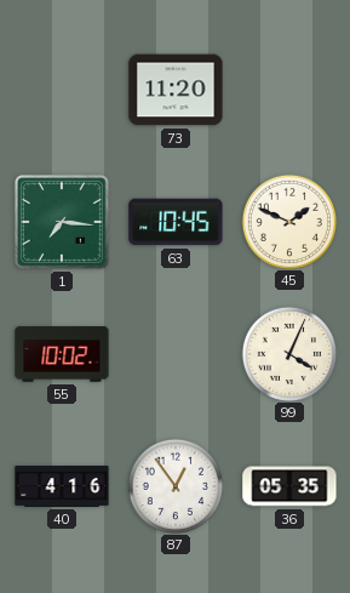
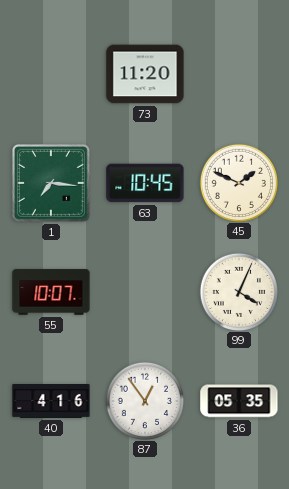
55: 10:02 -> 10:07 (51, 292)
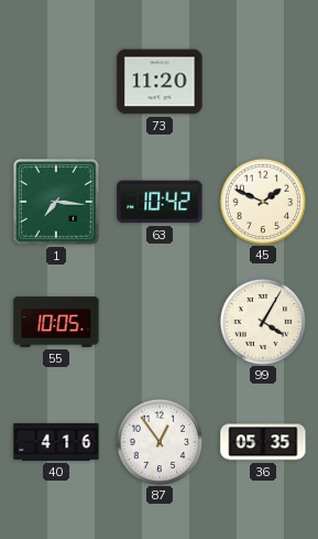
63: 10:45 -> 10:42 (160, 202)
55: 10:07 -> 10:05 (56, 322)
99: 4:04 -> 4:05 (262, 321)
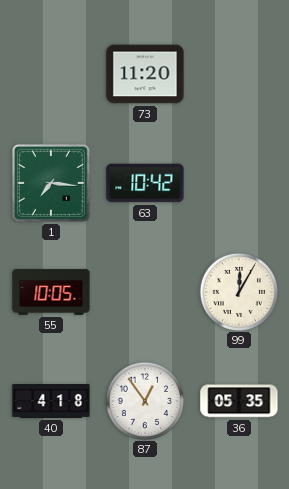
45: 1:49 -> none (262, 201)
99: 4:05 -> 12:05 (238, 291)
40: 4:16 -> 4:18 (51, 401)
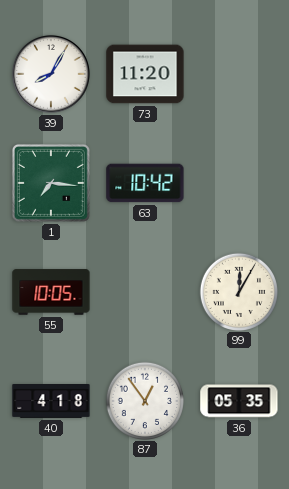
39: none -> 8:05 (51, 74)
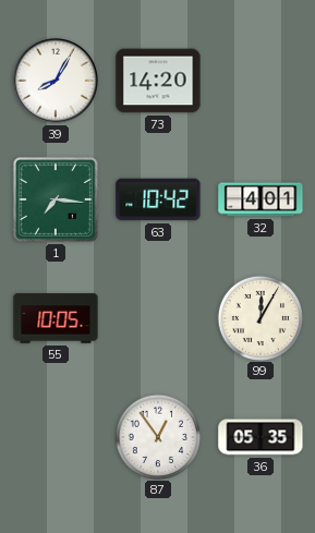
73: 11:20 -> 14:20 (158, 81)
32: none -> 4:01 (261, 199)
40: 4:18 -> none (51, 401)
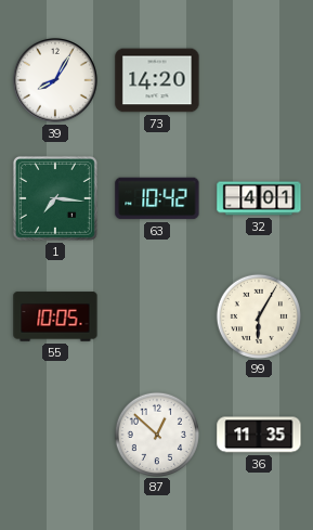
99: 12:05 -> 6:05 (258, 315)
87: 12:54 -> 12:52 (156, 434)
36: 05:35 -> 11:35 (259, 435)
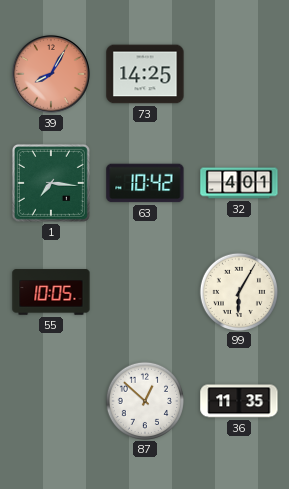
39 dial: white -> salmon (51, 74)
73: 14:20 -> 14:25 (145, 74)
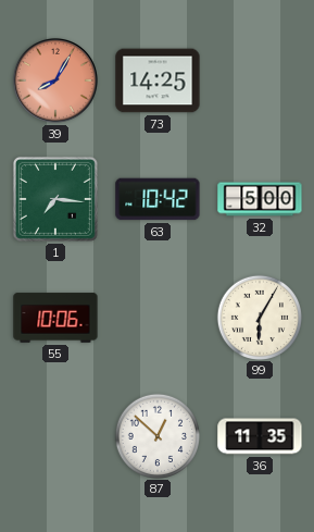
32: 4:01 -> 5:00 (260, 199)
55: 10:05 -> 10:06 (55, 318)
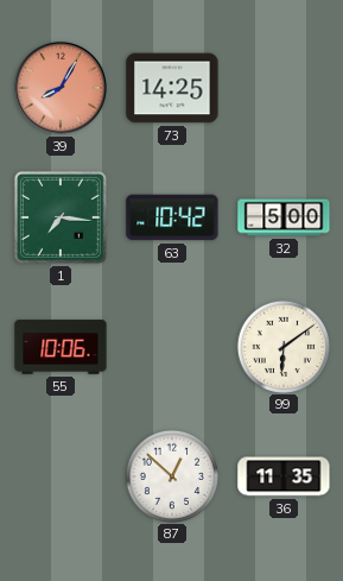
99: 6:05 -> 6:09 (282, 346)
